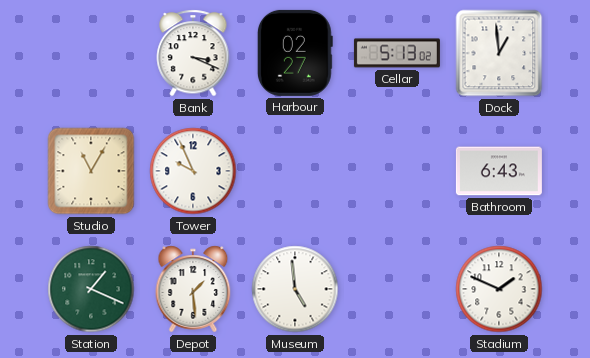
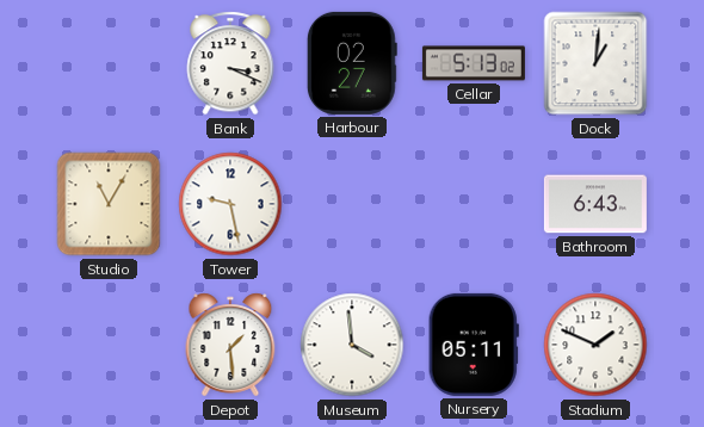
Dock: 12:59 -> 1:01 (595, 63)
Tower: 9:56 -> 9:28 (230, 204)
Station: 1:19 -> none (91, 289)
Museum: 4:59 -> 3:59 (352, 345)
Nursery: none -> 05:11 (474, 345)
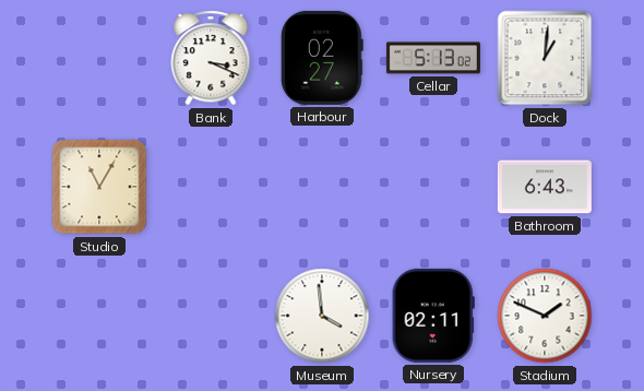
Tower: 9:28 -> none (230, 204)
Depot: 1:29 -> none (230, 345)
Nursery: 05:11 -> 02:11 (433, 316)
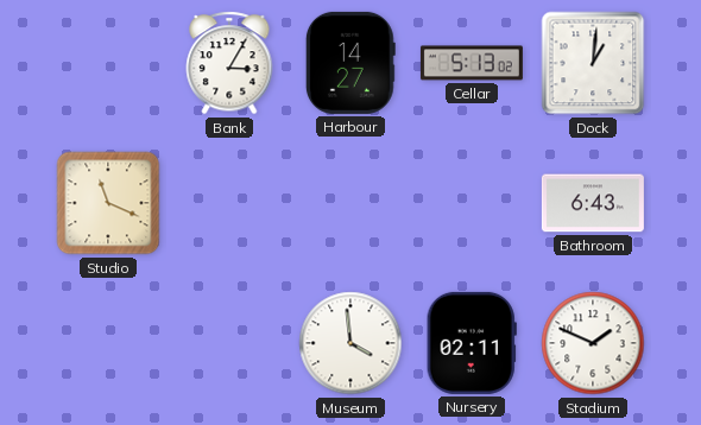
Bank: 3:19 -> 3:05 (229, 63)
Harbour: 02:27 -> 14:27 (350, 63)
Studio: 11:05 -> 11:19 (108, 203)
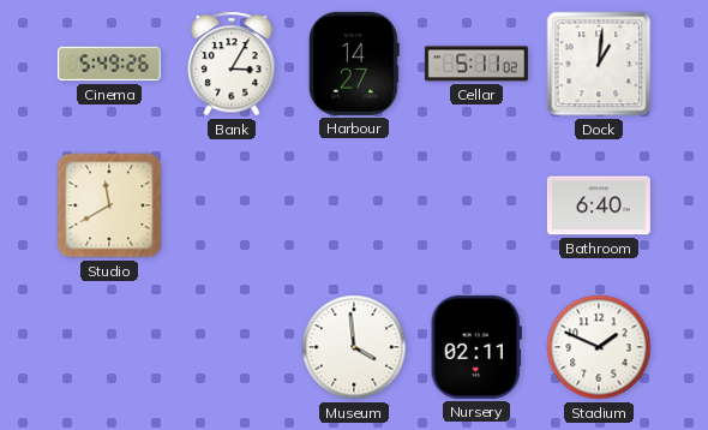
Cinema: none -> 5:49 (109, 64)
Cellar: 5:13 -> 5:11 (476, 64)
Studio: 11:19 -> 11:40 (109, 205)
Bathroom: 6:43 -> 6:40 (599, 205)
